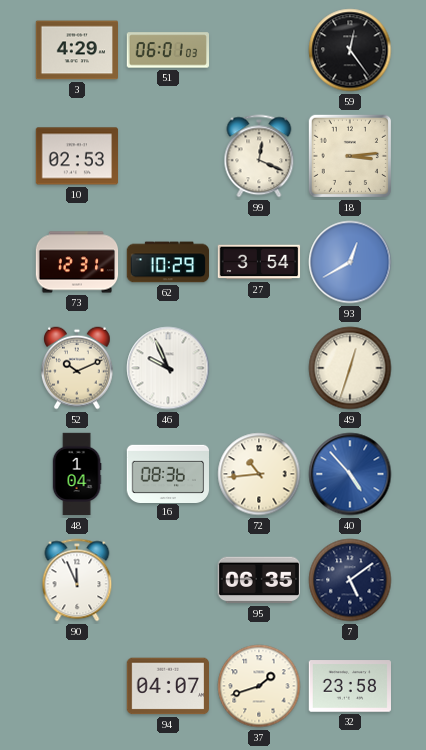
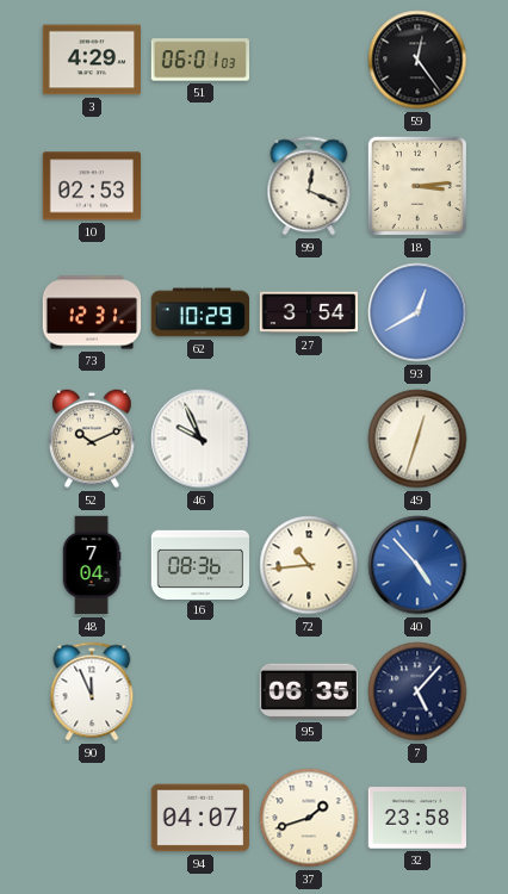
48: 1:04 -> 7:04 (92, 565)
7: 5:09 -> 5:07 (417, 691)
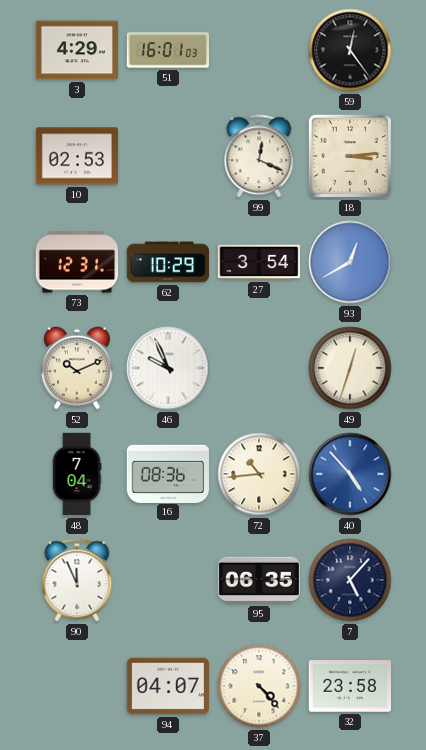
51: 06:01 -> 16:01 (168, 50)
37: 1:42 -> 4:23 (259, 686)
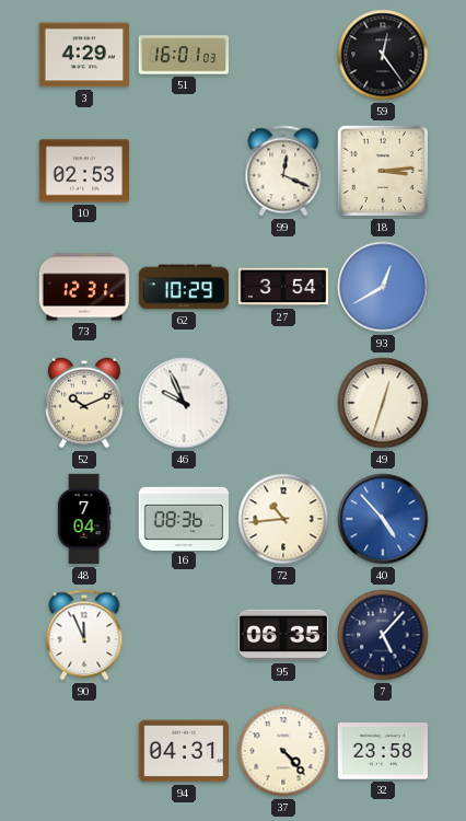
94: 04:07 -> 04:31 (183, 751)
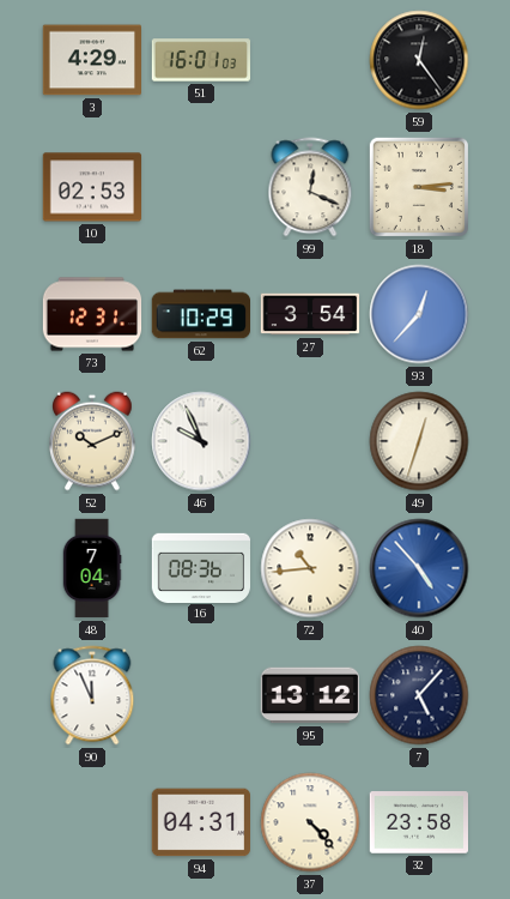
93: 12:40 -> 12:37 (419, 314)
95: 06:35 -> 13:12 (309, 695)
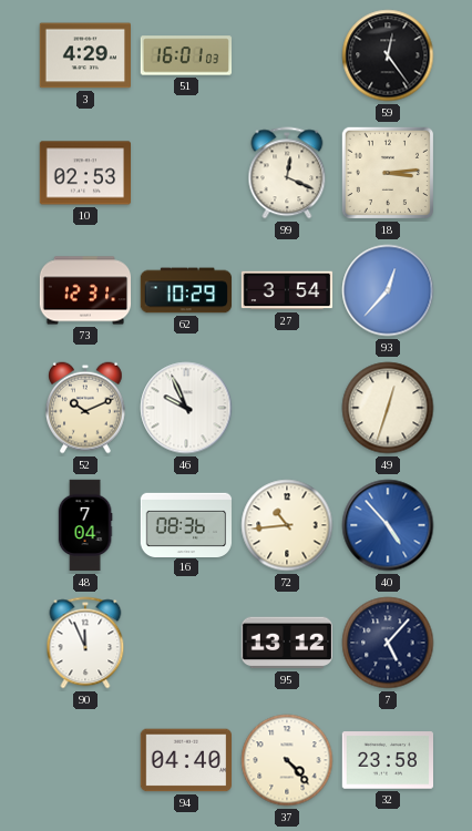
94: 04:31 -> 04:40 (185, 760)
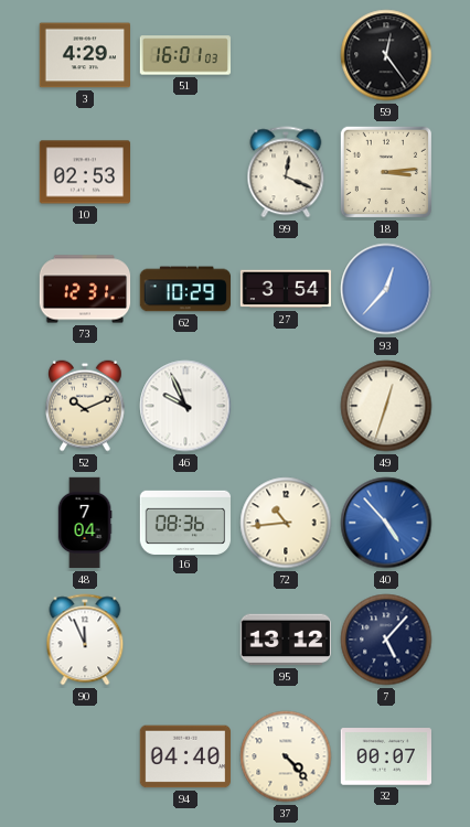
32: 23:58 -> 00:07 (385, 756)
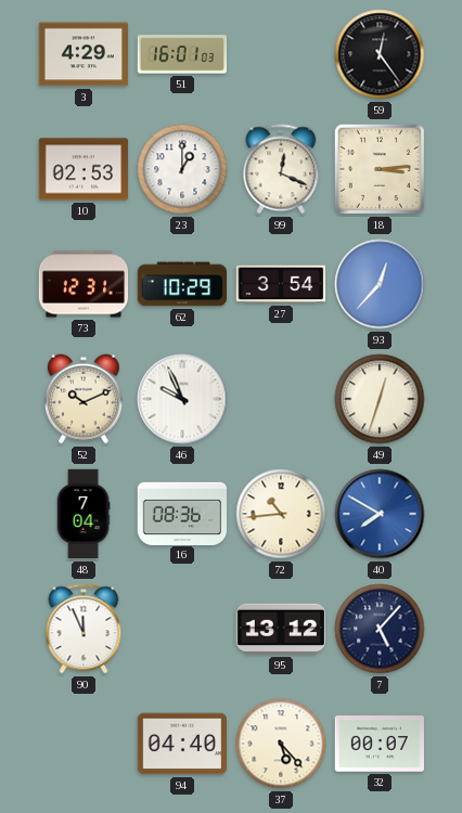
23: none -> 1:00 (182, 169)
40: 4:53 -> 7:50 (380, 514)
37: 4:23 -> 5:23 (281, 744)
